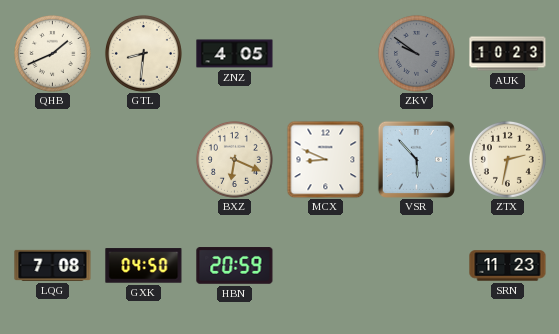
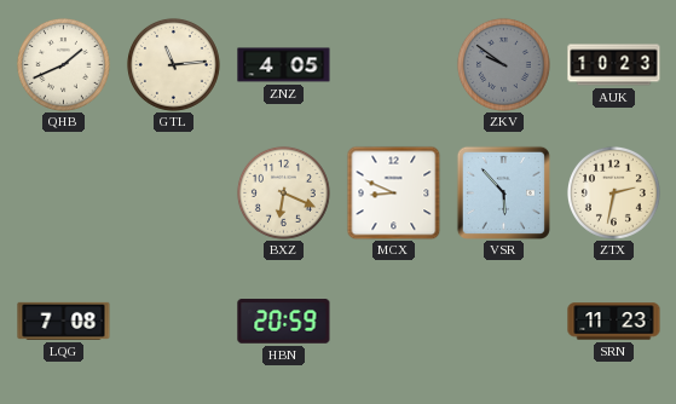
GTL: 8:31 -> 11:14 (173, 64)
GXK: 04:50 -> none (144, 266)
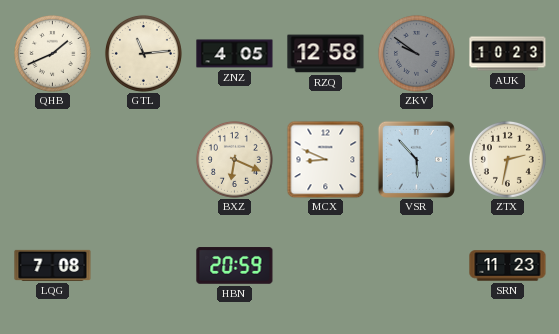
RZQ: none -> 12:58 (326, 54)
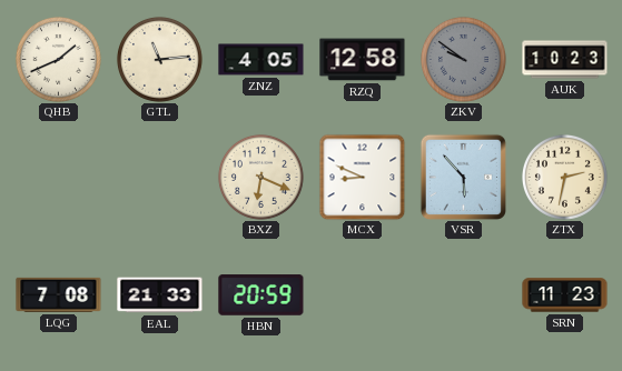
EAL: none -> 21:33 (160, 295)
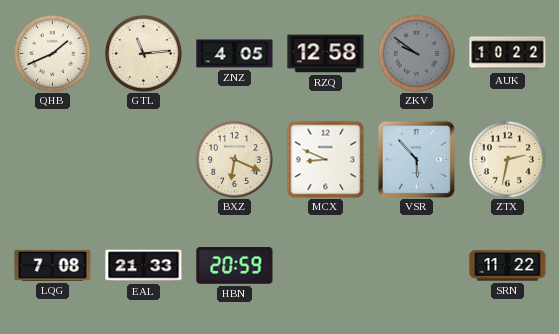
AUK: 10:23 -> 10:22 (508, 54)
SRN: 11:23 -> 11:22 (508, 266)
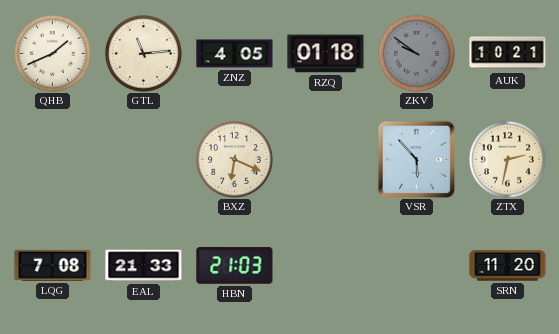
RZQ: 12:58 -> 01:18 (326, 54)
AUK: 10:22 -> 10:21 (508, 54)
MCX: 8:49 -> none (325, 159)
HBN: 20:59 -> 21:03 (235, 266)
SRN: 11:22 -> 11:20 (508, 266)
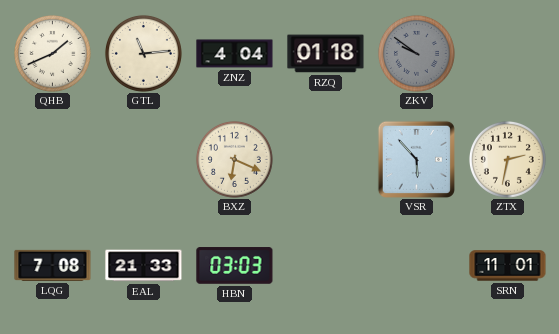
ZNZ: 4:05 -> 4:04 (235, 54)
AUK: 10:21 -> none (508, 54)
HBN: 21:03 -> 03:03 (235, 266)
SRN: 11:20 -> 11:01 (508, 266)
